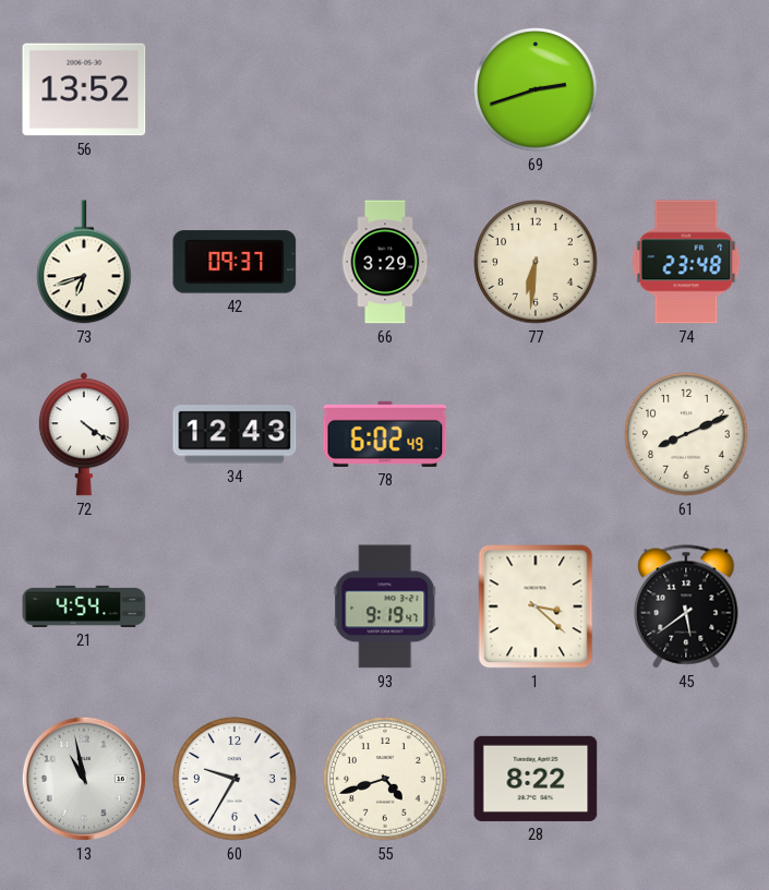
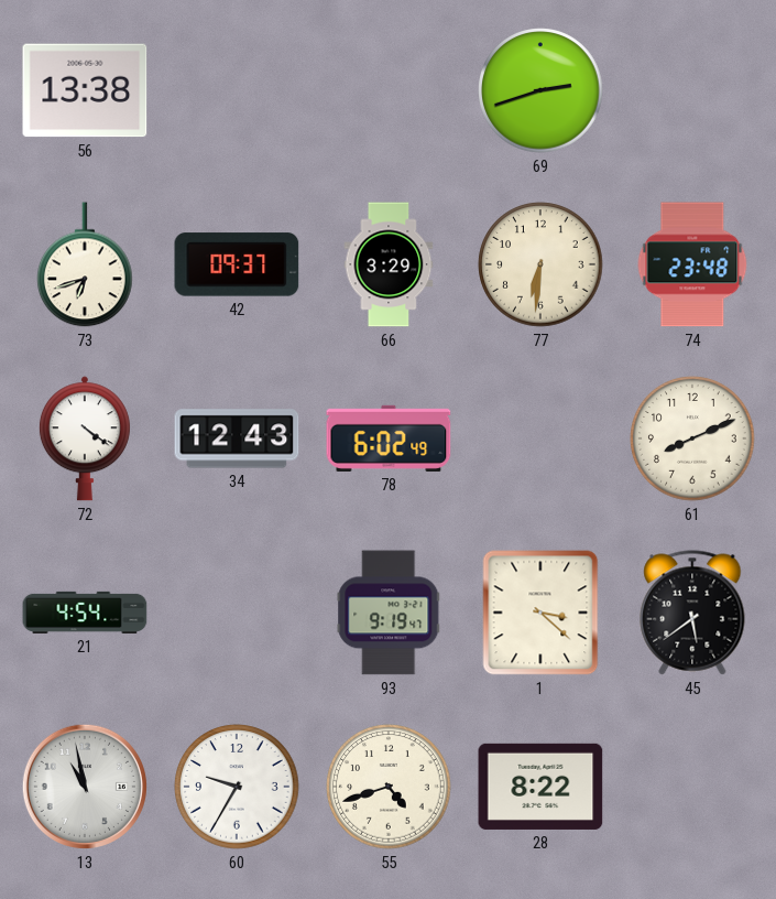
56: 13:52 -> 13:38 (85, 90)
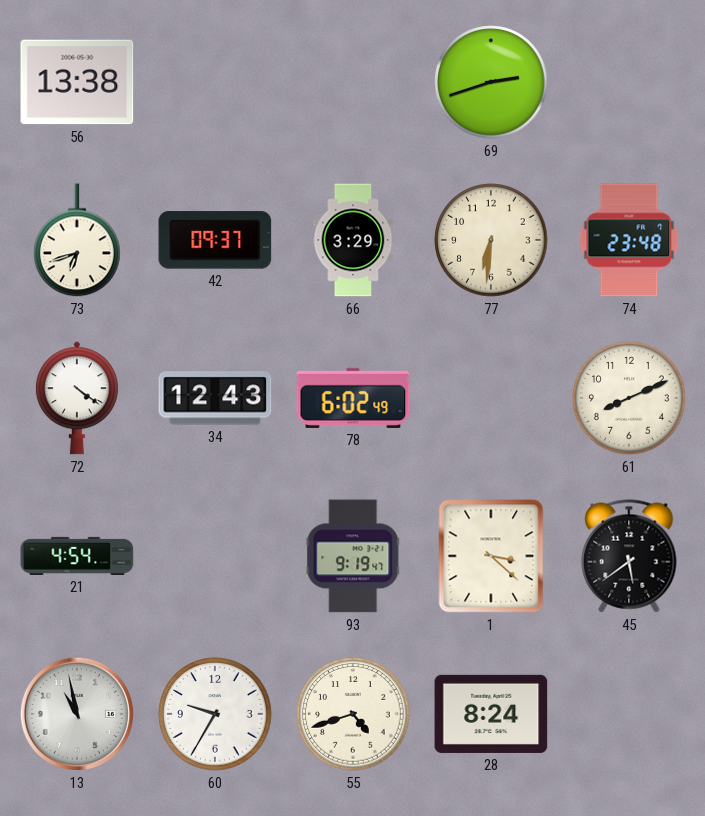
28: 8:22 -> 8:24 (491, 714)
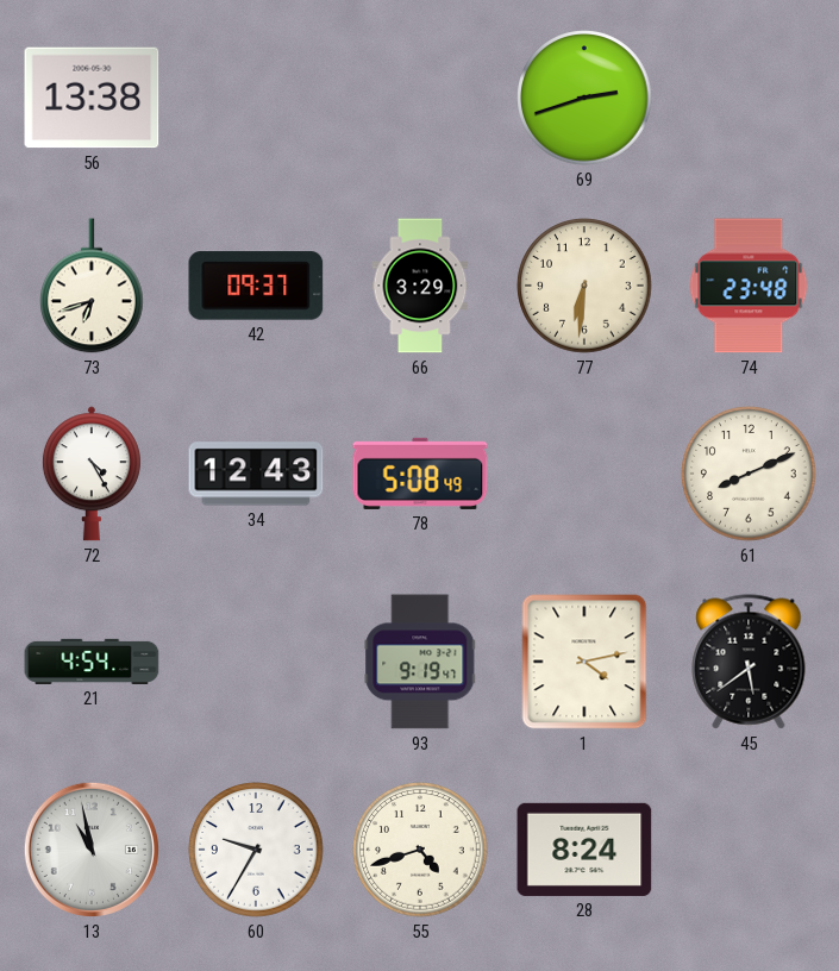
72: 4:21 -> 4:25 (92, 474)
78: 6:02 -> 5:08 (420, 474)
1: 3:22 -> 4:13 (584, 662)
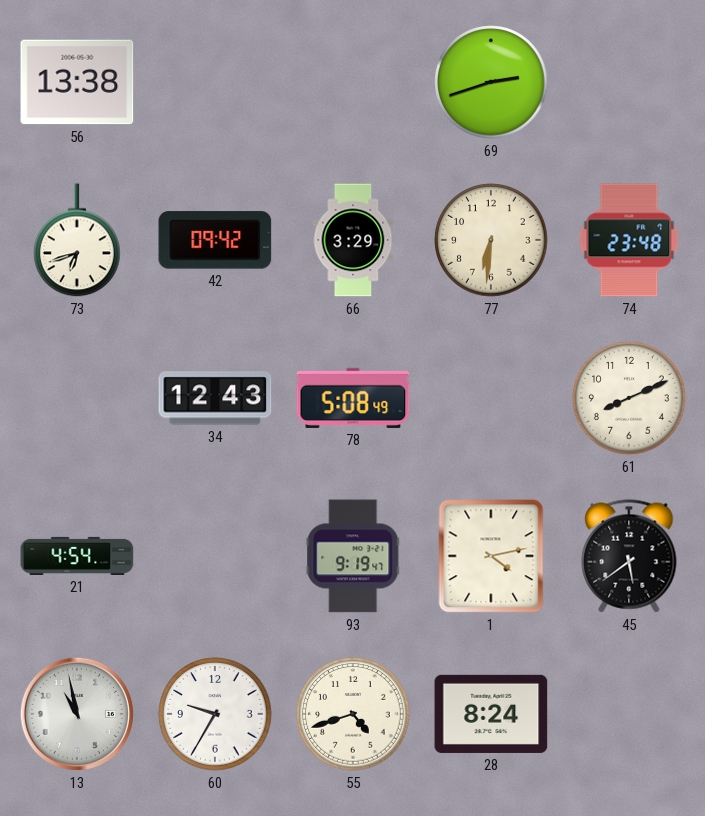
42: 09:37 -> 09:42 (215, 240)
72: 4:25 -> none (92, 474)
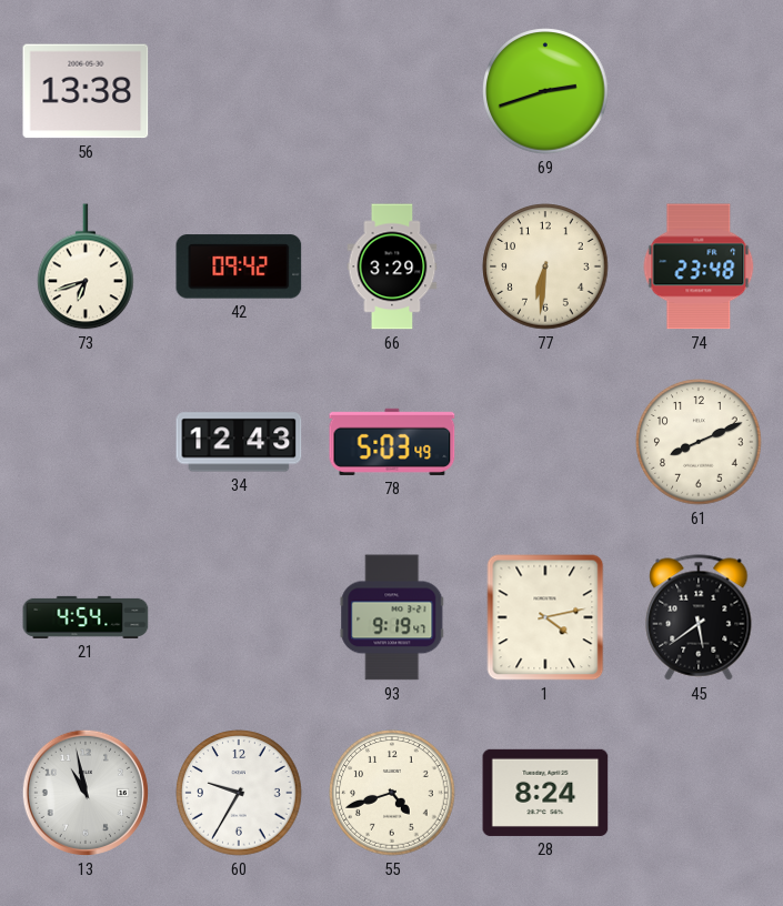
78: 5:08 -> 5:03 (392, 442)
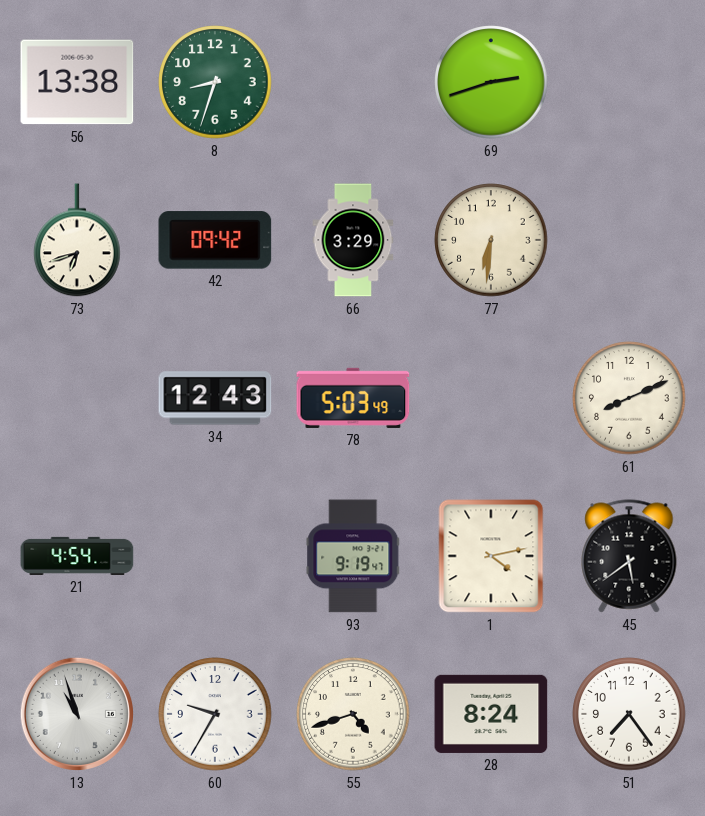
8: none -> 8:33 (215, 82)
74: 23:48 -> none (699, 266)
13: 10:58 -> 10:57 (77, 714)
51: none -> 7:24 (629, 714)
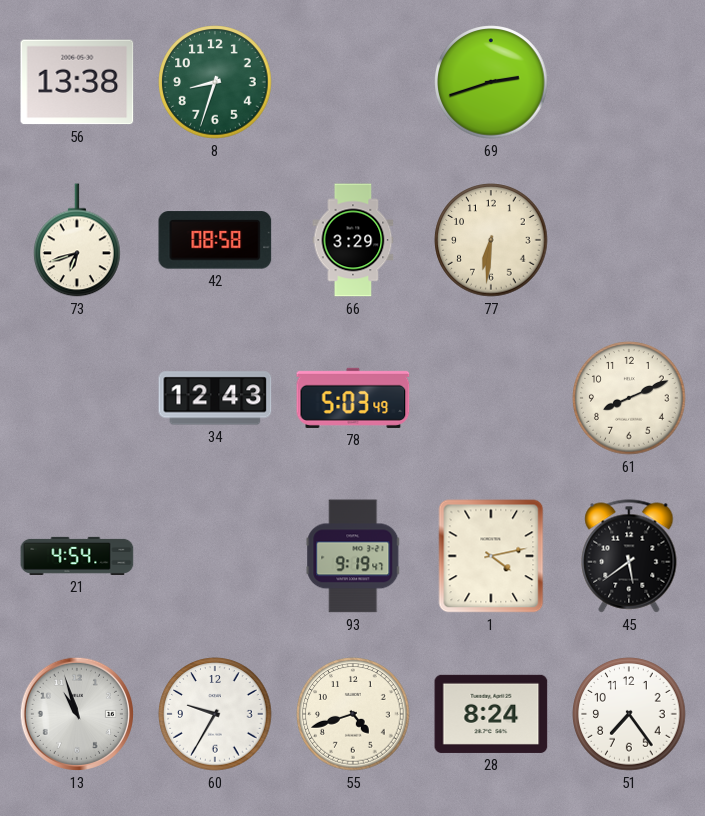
42: 09:42 -> 08:58 (215, 240)
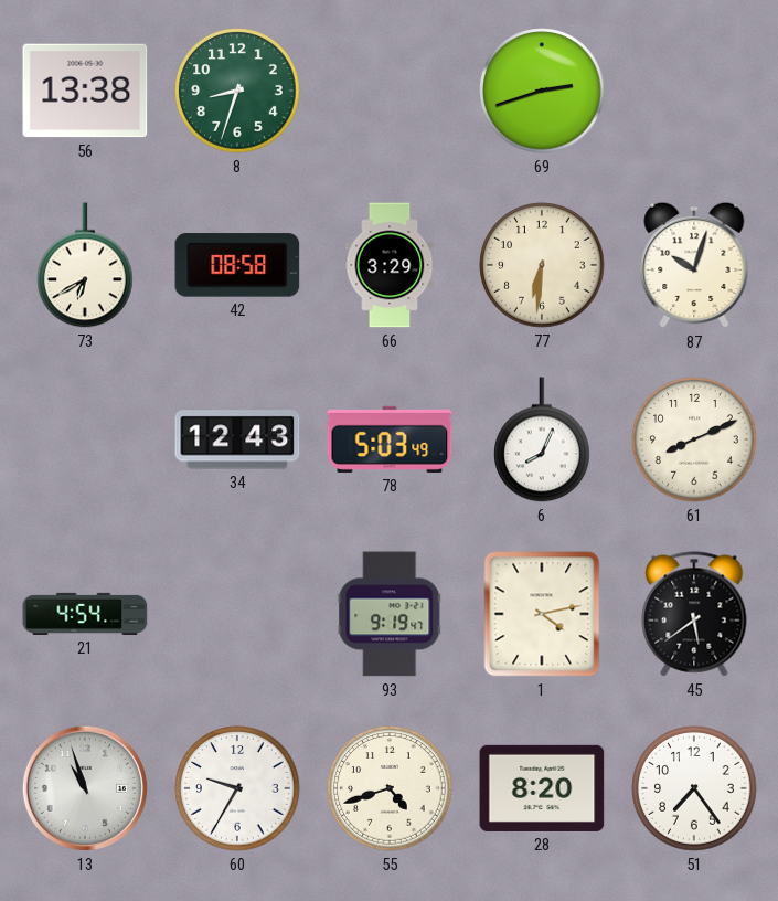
73: 6:42 -> 6:40 (85, 265)
87: none -> 10:03 (694, 265)
6: none -> 8:04 (542, 439)
28: 8:24 -> 8:20 (542, 788)
